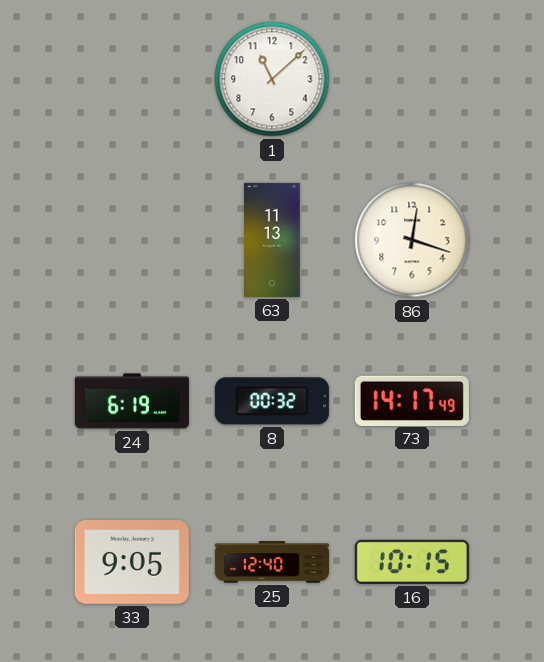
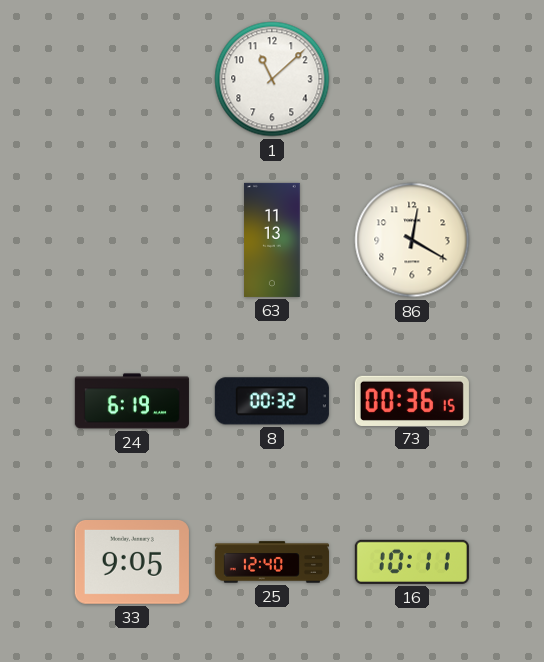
86: 12:18 -> 12:20 (412, 240)
73: 14:17 -> 00:36 (412, 400)
16: 10:15 -> 10:11 (412, 562)
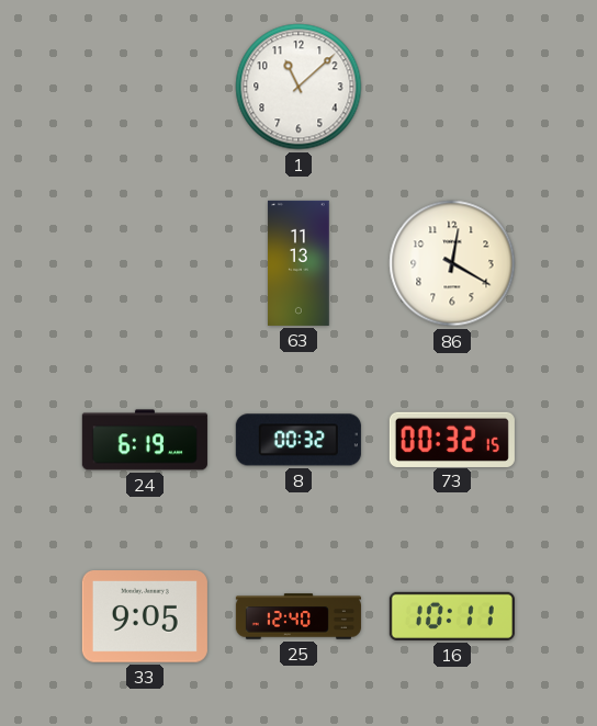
73: 00:36 -> 00:32 (452, 439)
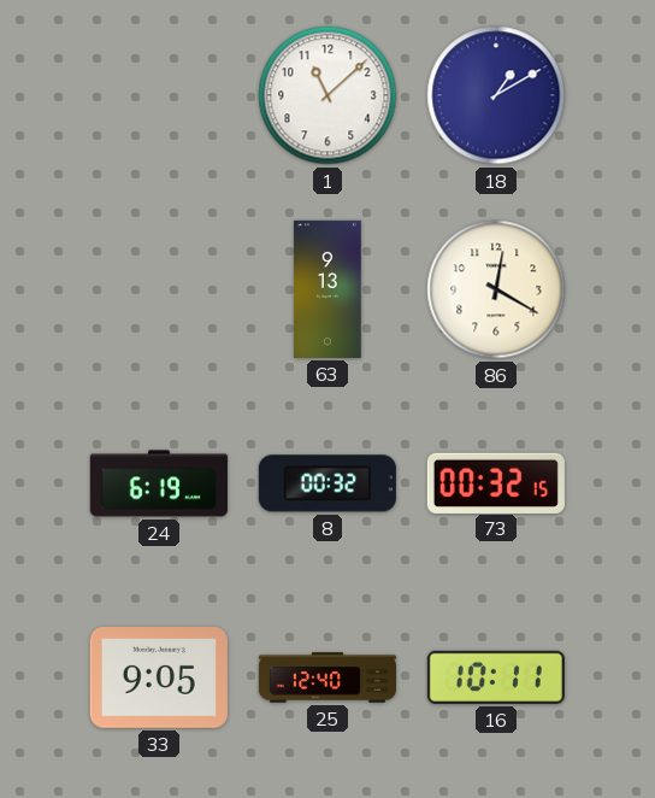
18: none -> 1:10 (496, 95)
63: 11:13 -> 9:13 (327, 289)
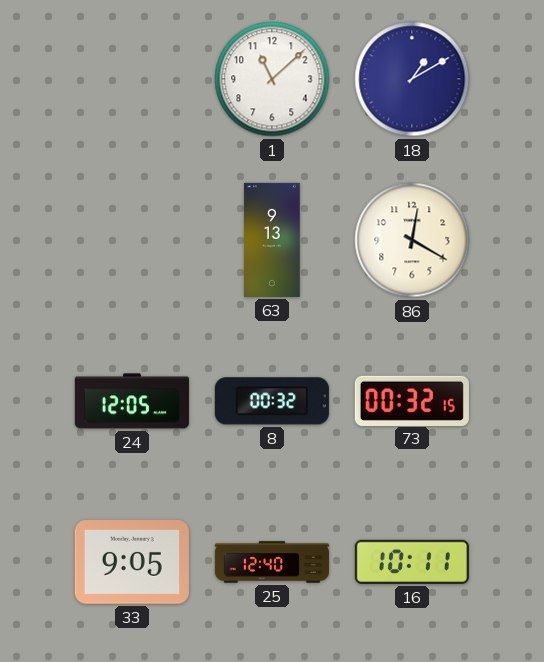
24: 6:19 -> 12:05 (132, 401)
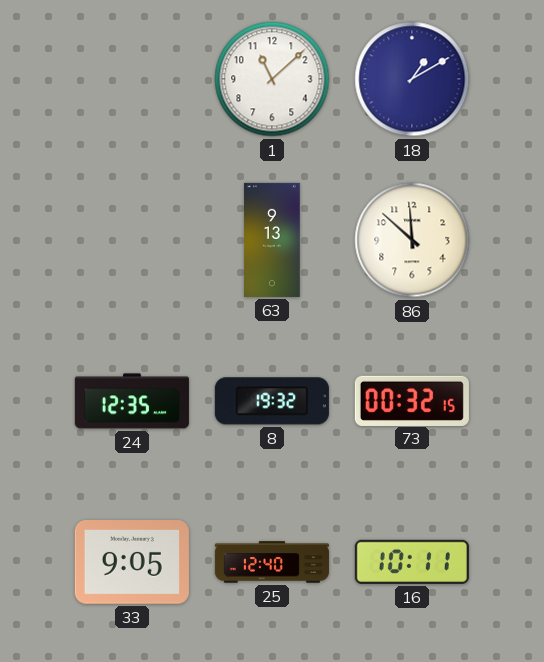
86: 12:20 -> 11:52 (412, 240)
24: 12:05 -> 12:35 (132, 401)
8: 00:32 -> 19:32 (272, 401)
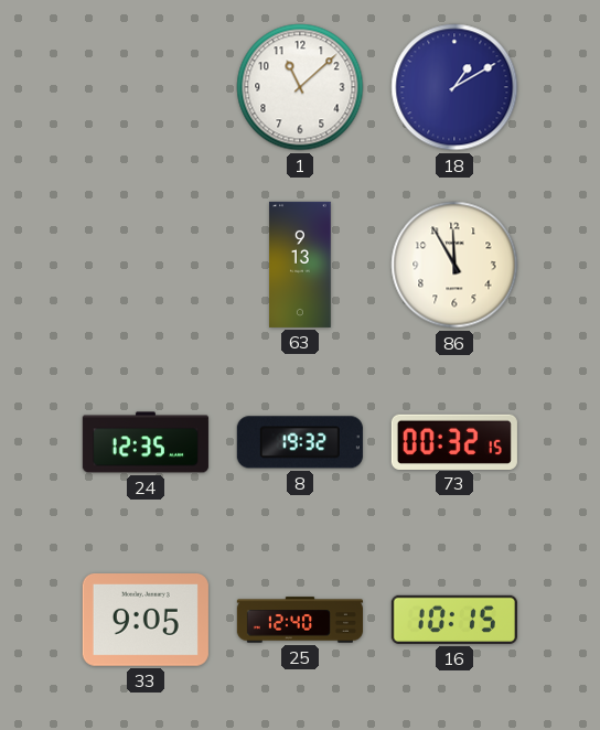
86: 11:52 -> 11:55 (454, 265)
16: 10:11 -> 10:15 (454, 620)
